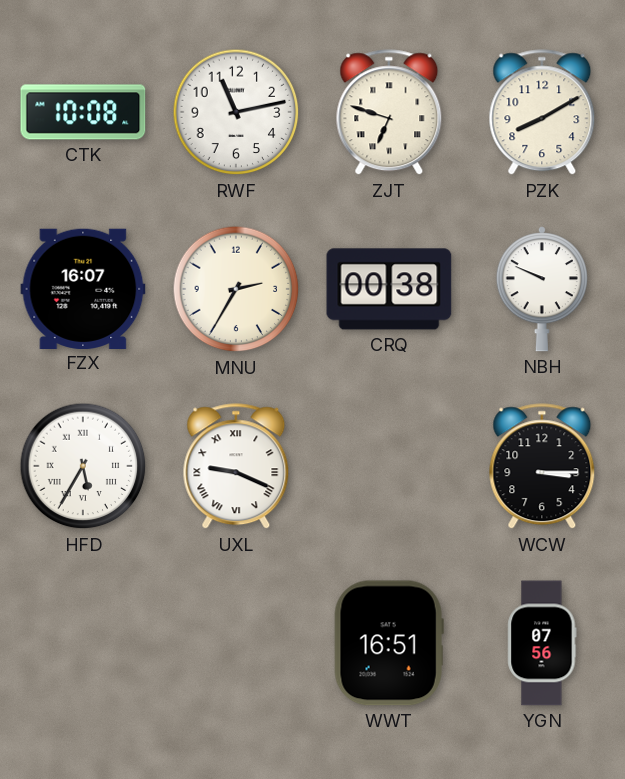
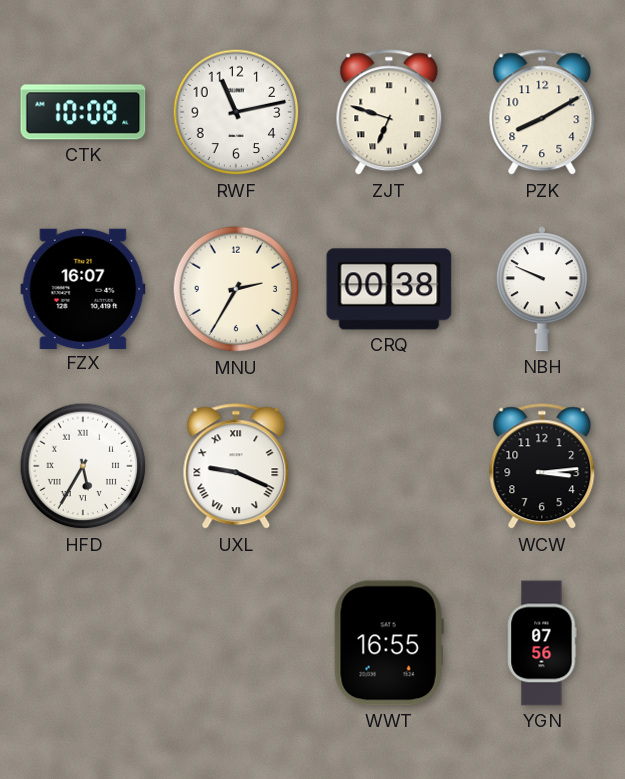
WCW: 3:15 -> 3:14 (542, 467)
WWT: 16:51 -> 16:55 (389, 643)
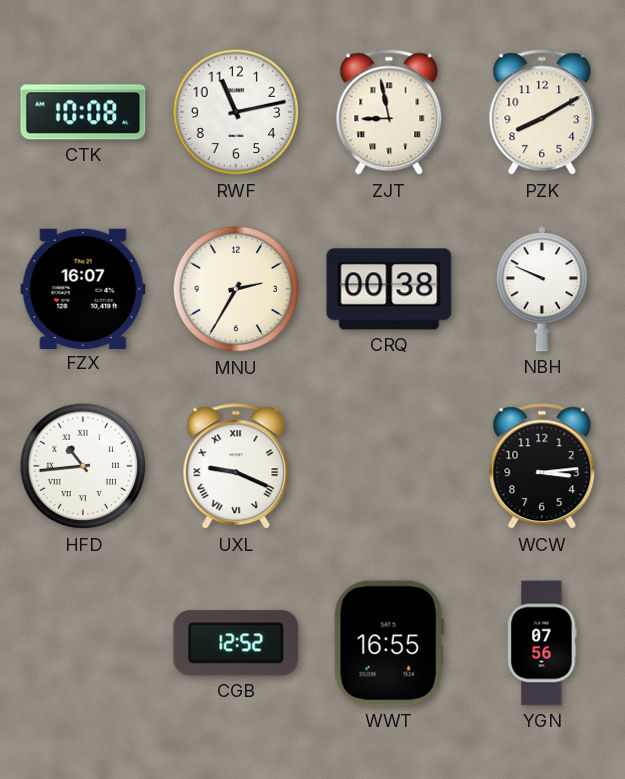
ZJT: 6:48 -> 8:58 (389, 113)
HFD: 5:35 -> 10:44 (83, 466)
CGB: none -> 12:52 (236, 643)
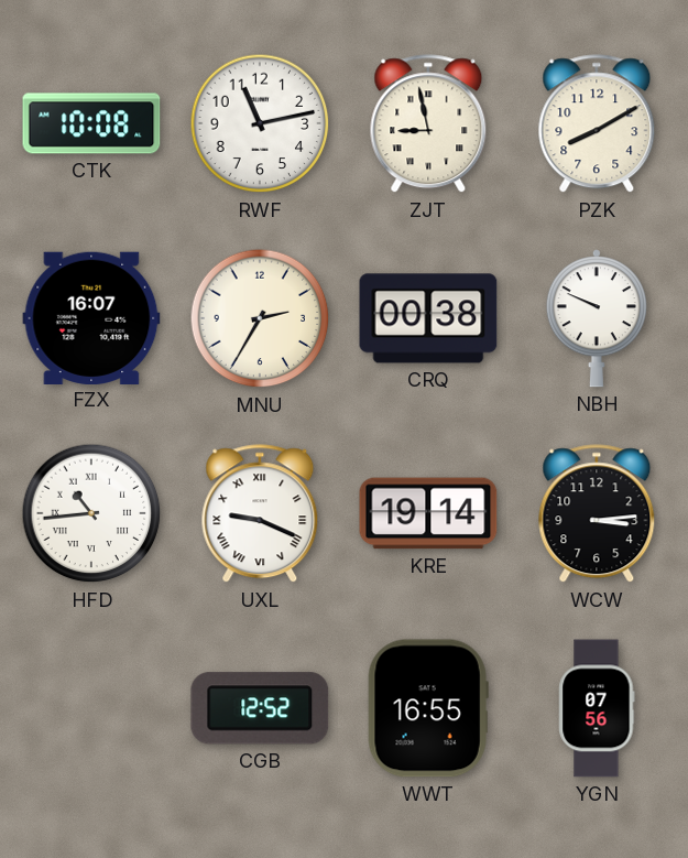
KRE: none -> 19:14 (428, 513)
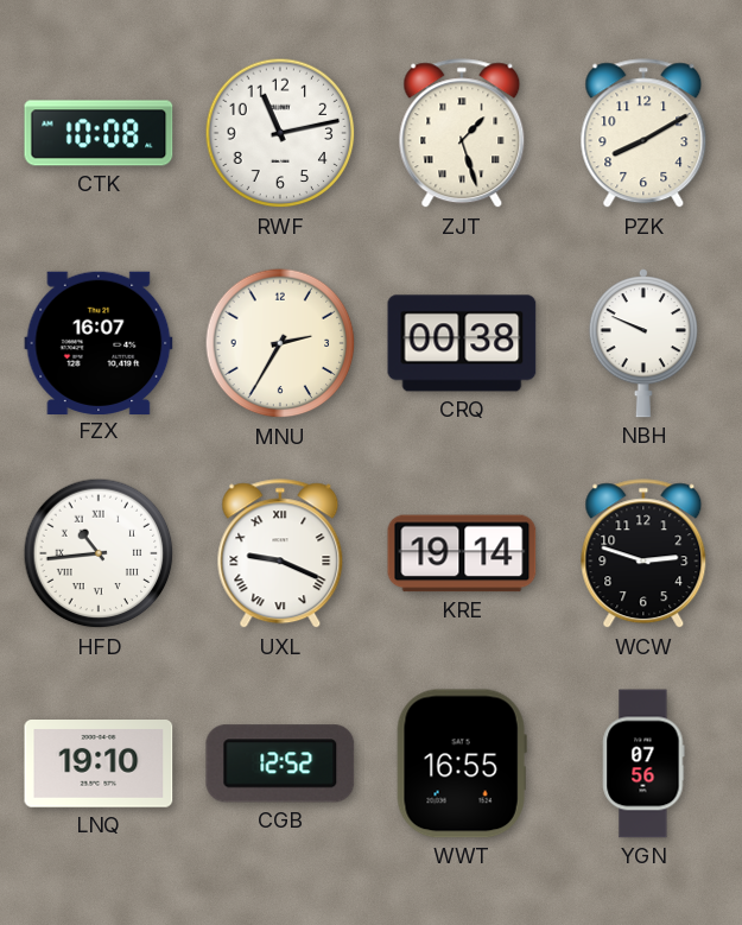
ZJT: 8:58 -> 1:27 (462, 134)
WCW: 3:14 -> 2:48 (643, 555)
LNQ: none -> 19:10 (99, 765)
